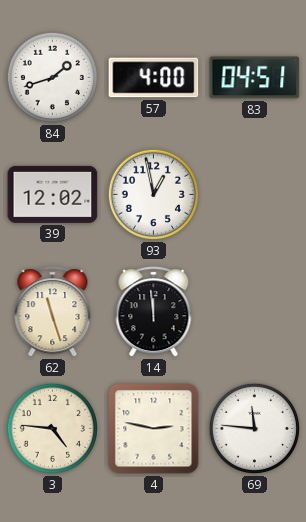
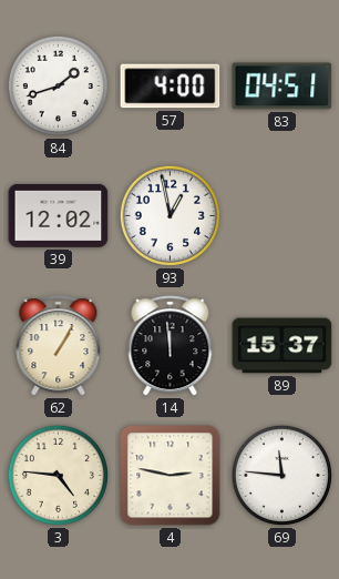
62: 11:27 -> 1:05 (59, 346)
89: none -> 15:37 (282, 346)
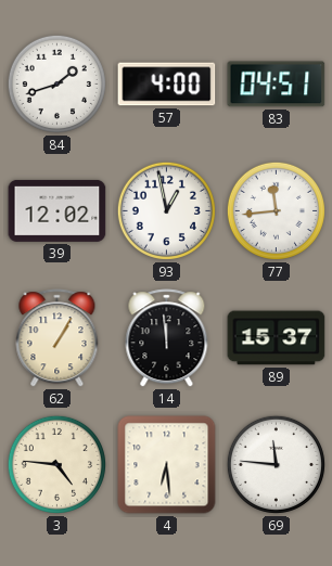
77: none -> 11:44 (276, 210)
4: 2:47 -> 6:29 (167, 465)
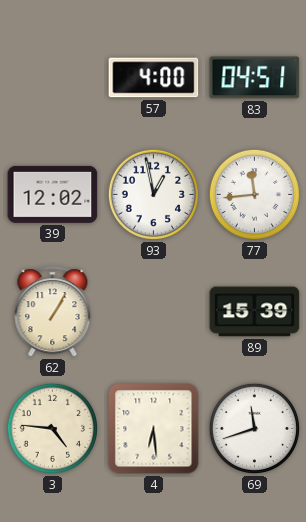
84: 1:42 -> none (56, 83)
14: 11:59 -> none (167, 338)
89: 15:37 -> 15:39 (255, 312)
69: 11:46 -> 11:42 (254, 428)
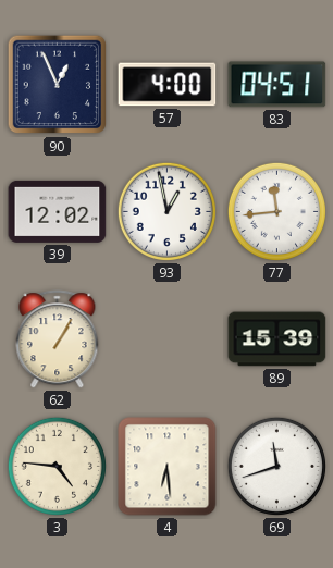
90: none -> 12:56 (58, 85)
